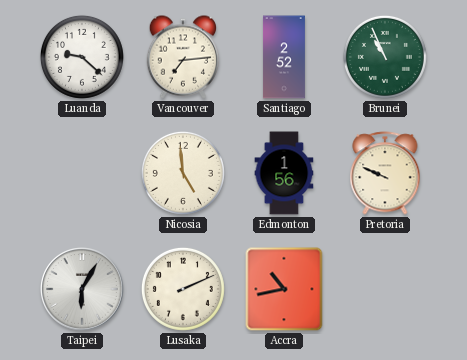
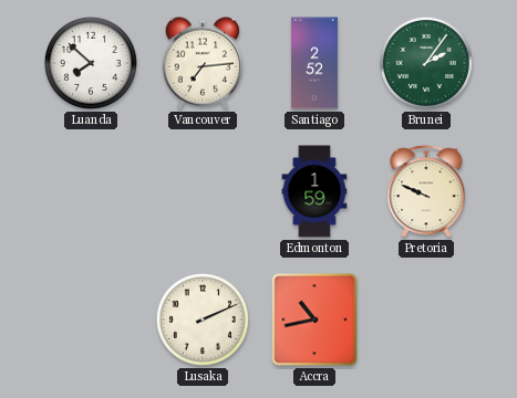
Luanda: 9:22 -> 7:52 (91, 63)
Brunei: 10:56 -> 2:06 (426, 63)
Nicosia: 4:59 -> none (183, 173)
Edmonton: 1:56 -> 1:59 (314, 191)
Taipei: 6:05 -> none (83, 290)
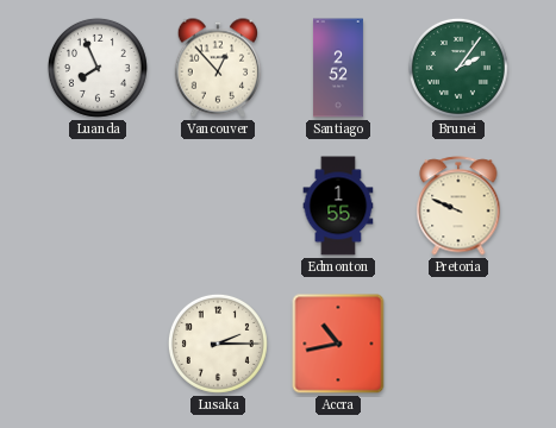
Luanda: 7:52 -> 7:56 (98, 68)
Vancouver: 7:14 -> 12:53 (218, 68)
Edmonton: 1:59 -> 1:55 (338, 206)
Lusaka: 2:11 -> 2:15 (218, 344)
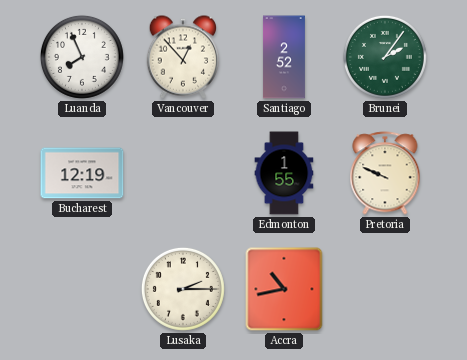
Bucharest: none -> 12:19 (82, 173)
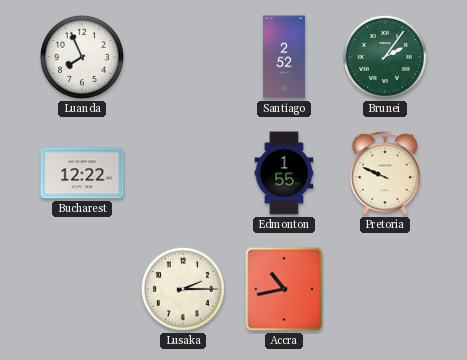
Vancouver: 12:53 -> none (183, 57)
Bucharest: 12:19 -> 12:22 (82, 173)
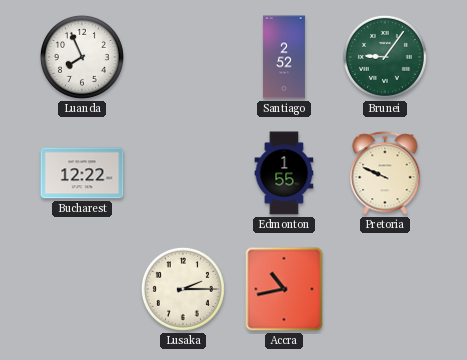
Brunei: 2:06 -> 9:06 (385, 57)
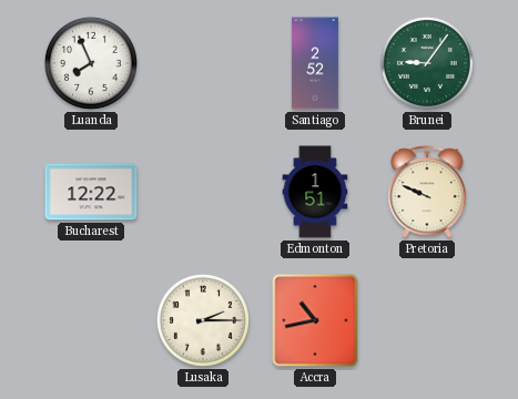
Edmonton: 1:55 -> 1:51 (315, 192)
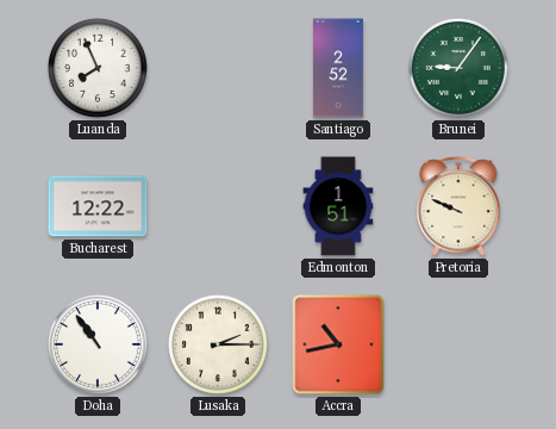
Doha: none -> 10:54 (98, 344)
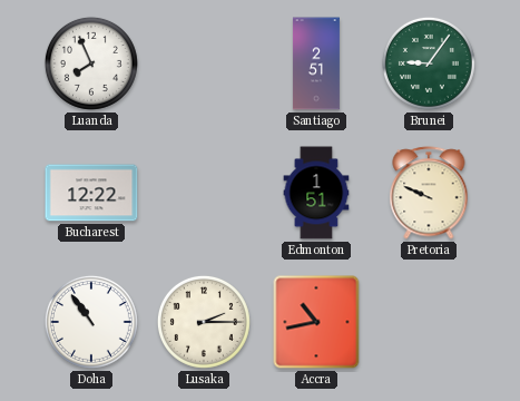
Santiago: 2:52 -> 2:51 (316, 63)
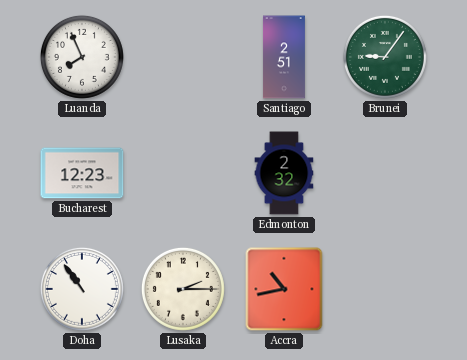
Bucharest: 12:22 -> 12:23 (82, 173)
Edmonton: 1:51 -> 2:32 (284, 173)
Pretoria: 9:49 -> none (429, 193)
